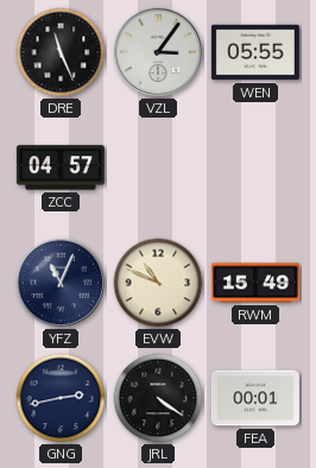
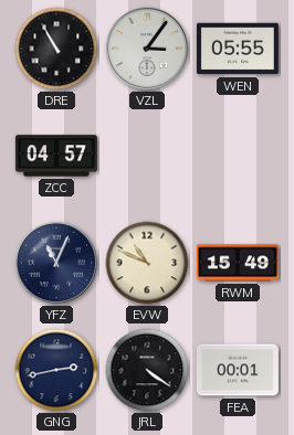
DRE: 11:26 -> 10:55 (56, 49)
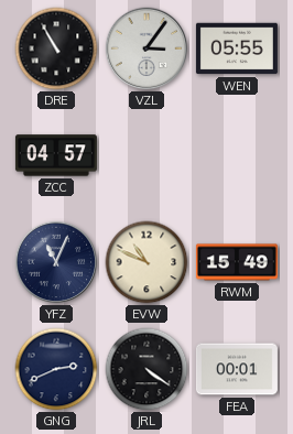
GNG: 2:43 -> 2:41 (56, 369)
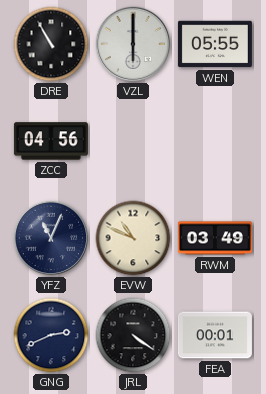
VZL: 3:06 -> 6:00 (133, 44)
ZCC: 04:57 -> 04:56 (51, 141)
RWM: 15:49 -> 03:49 (215, 238)
